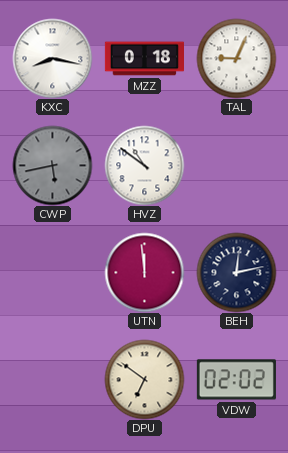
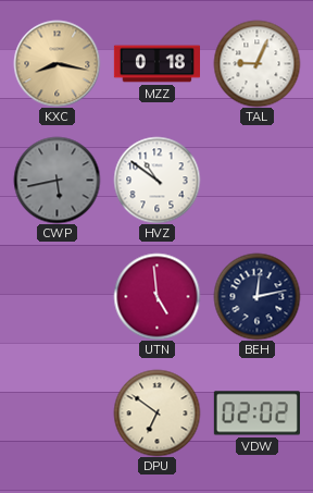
KXC dial: white -> champagne (57, 63)
UTN: 11:59 -> 4:59 (156, 296)
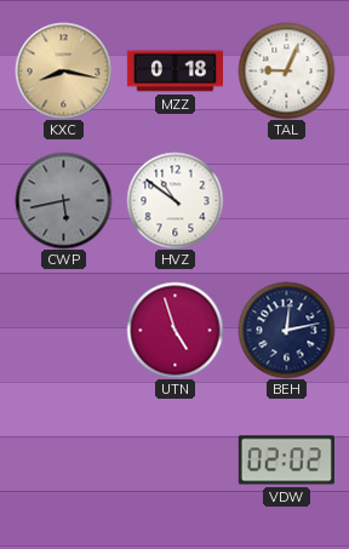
UTN: 4:59 -> 4:57 (174, 330)
DPU: 6:51 -> none (156, 412)
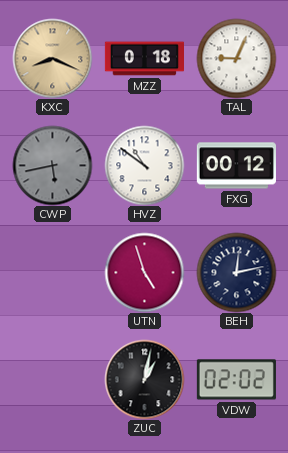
KXC: 8:17 -> 8:19 (52, 58)
FXG: none -> 00:12 (236, 166)
ZUC: none -> 1:02 (144, 379)
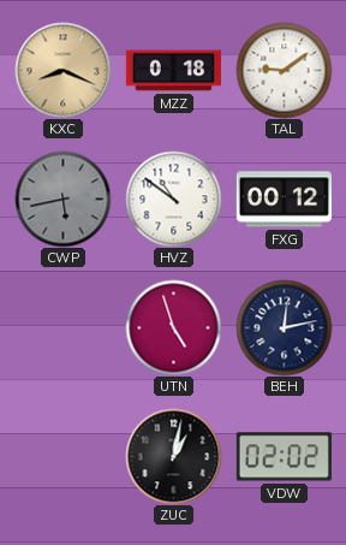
TAL: 9:04 -> 9:09 (284, 70)
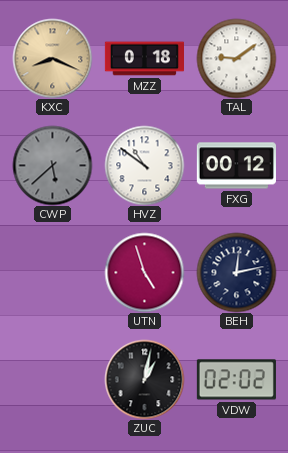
CWP: 5:43 -> 5:38 (52, 165)
